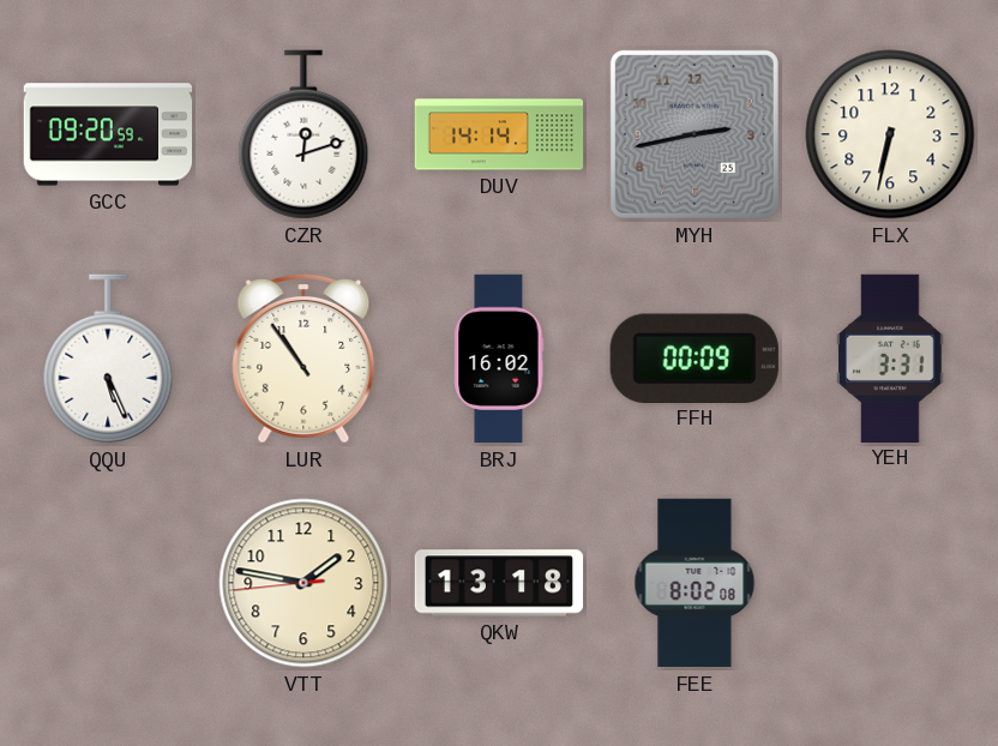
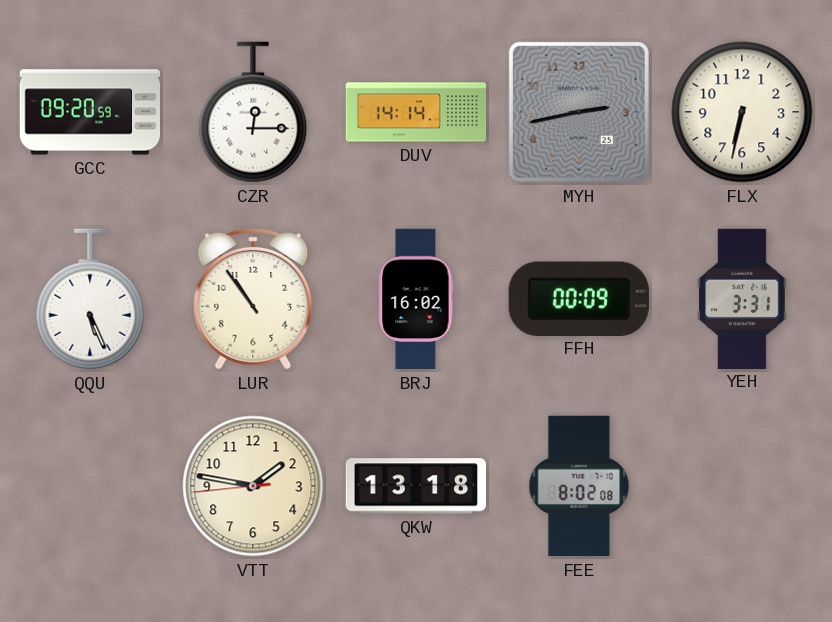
CZR: 12:12 -> 12:15 (253, 112)
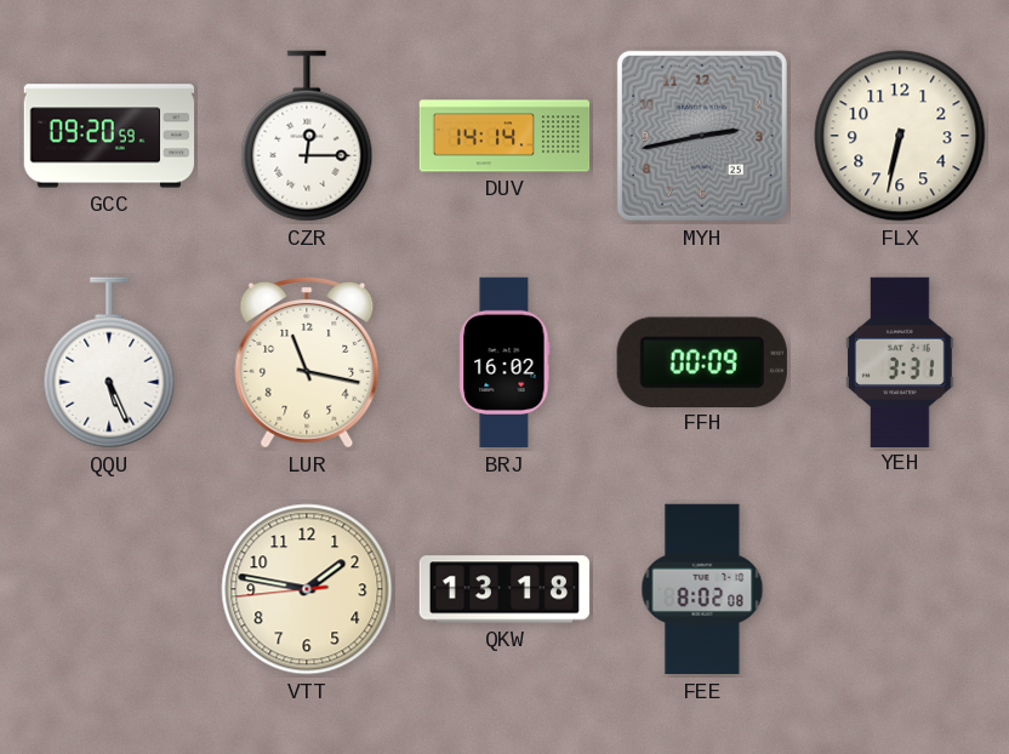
LUR: 10:54 -> 11:17 (307, 362)
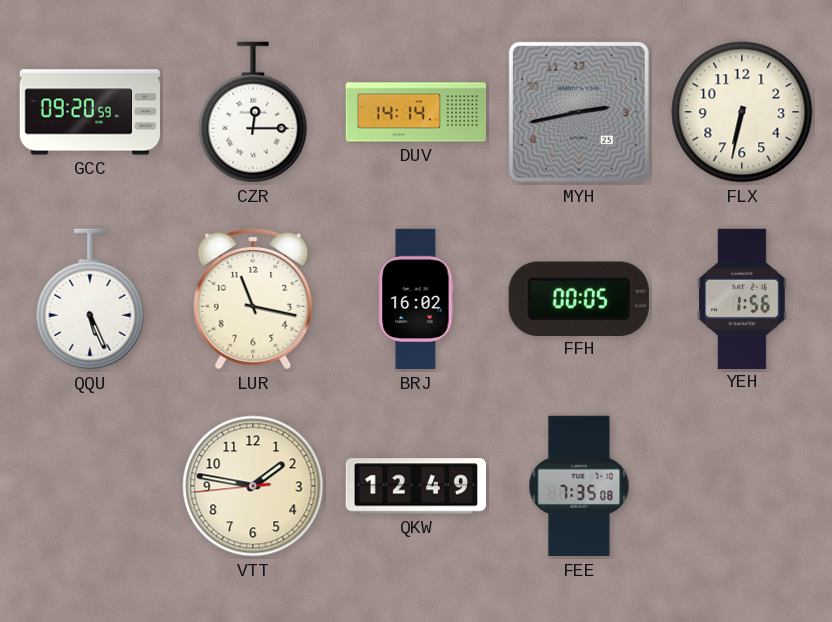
FFH: 00:09 -> 00:05 (579, 298)
YEH: 3:31 -> 1:56 (742, 298)
QKW: 13:18 -> 12:49 (416, 486)
FEE: 8:02 -> 7:35 (579, 486)
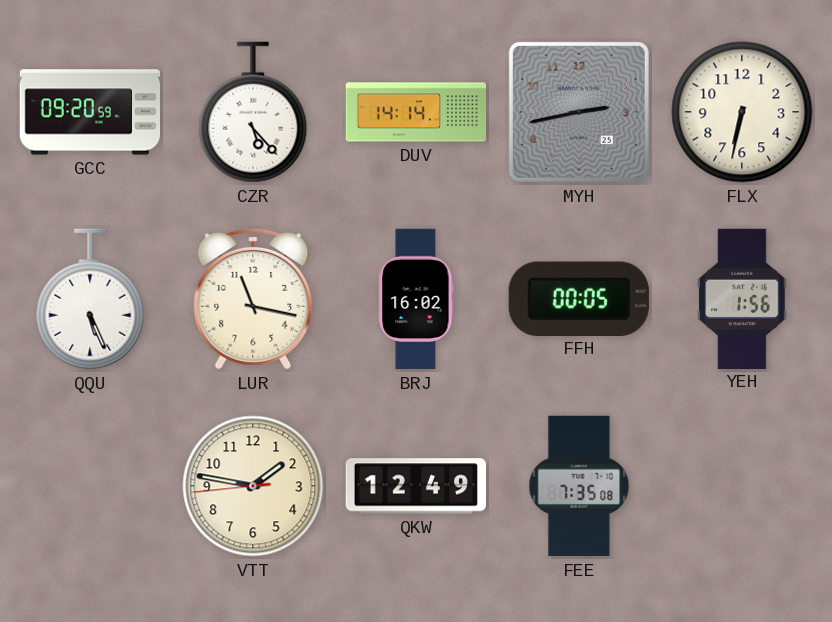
CZR: 12:15 -> 5:23 (253, 112)
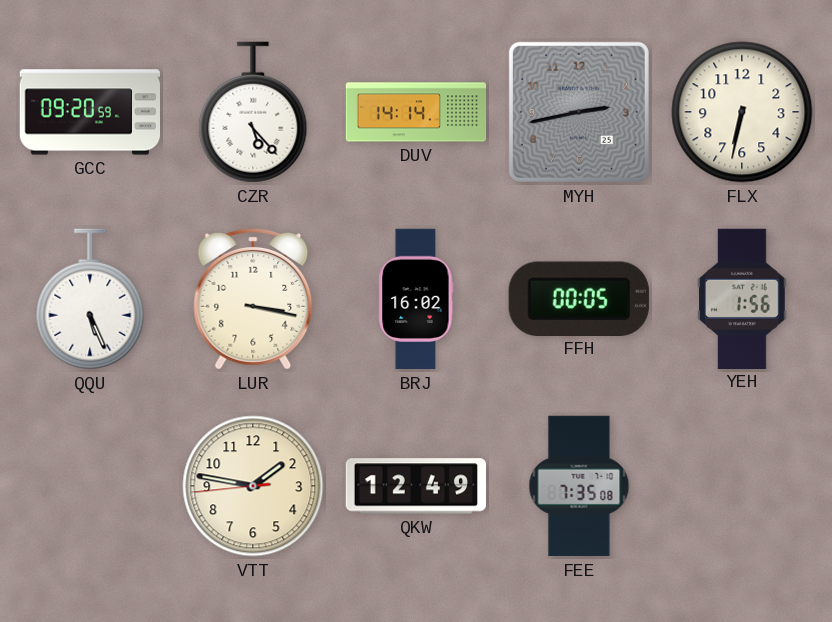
LUR: 11:17 -> 3:17 (253, 299)
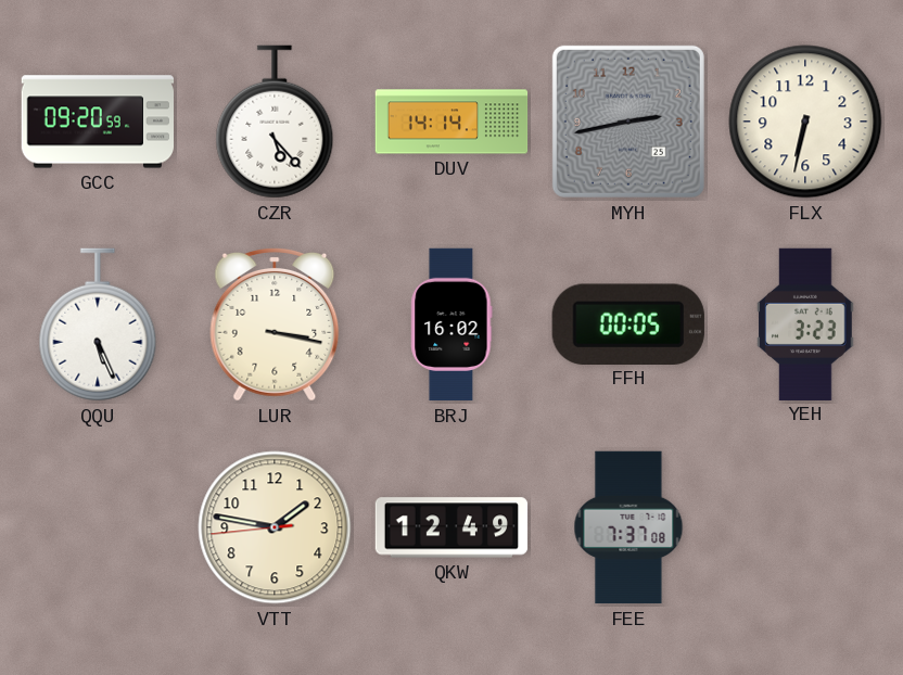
YEH: 1:56 -> 3:23 (805, 323)
FEE: 7:35 -> 7:37 (628, 527)
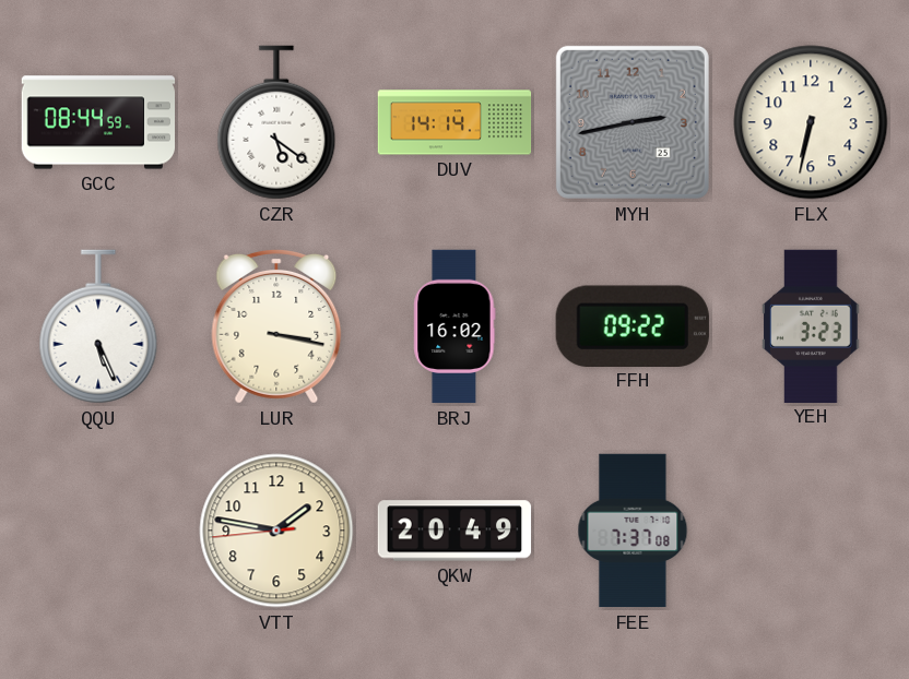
GCC: 09:20 -> 08:44 (98, 122)
CZR: 5:23 -> 5:21 (276, 122)
FFH: 00:05 -> 09:22 (633, 325)
QKW: 12:49 -> 20:49 (454, 531)
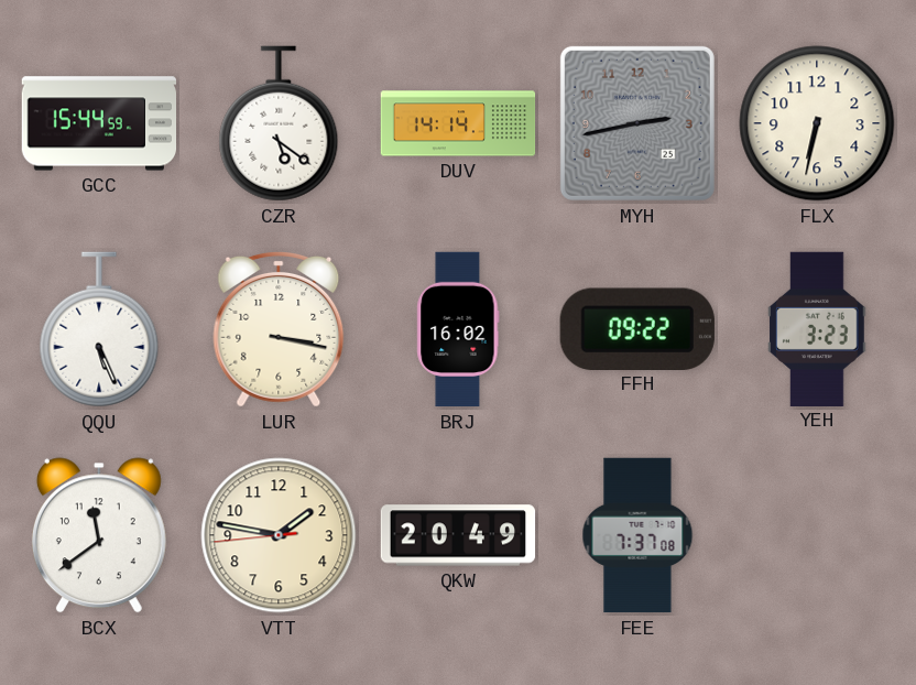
GCC: 08:44 -> 15:44 (99, 123)
BCX: none -> 11:39 (99, 535)
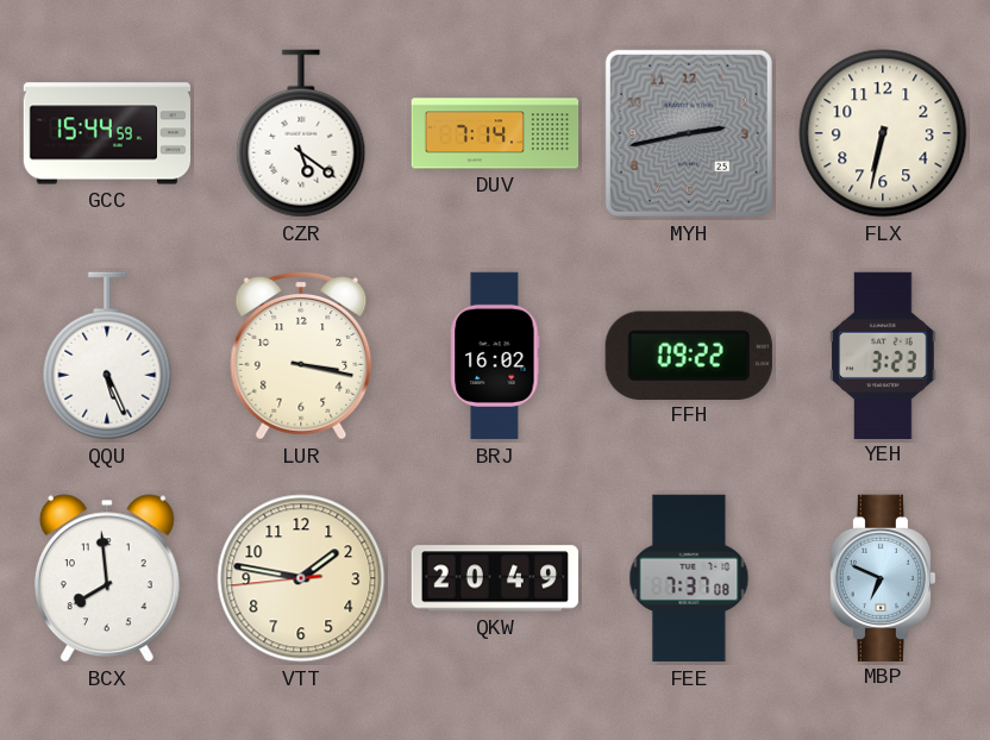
DUV: 14:14 -> 7:14 (495, 133)
BCX: 11:39 -> 7:59 (107, 578)
MBP: none -> 6:49 (883, 577)
